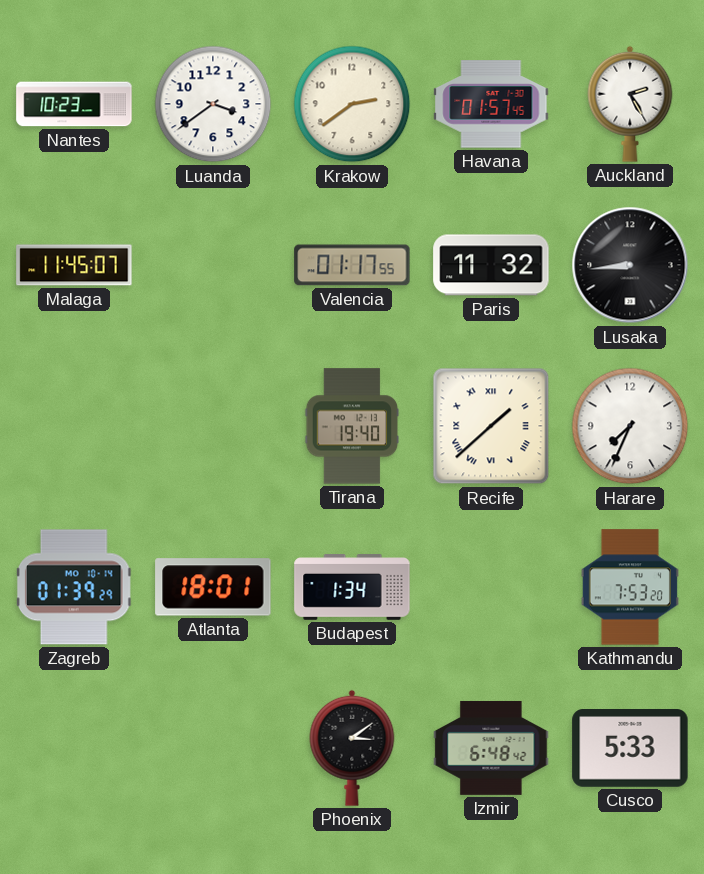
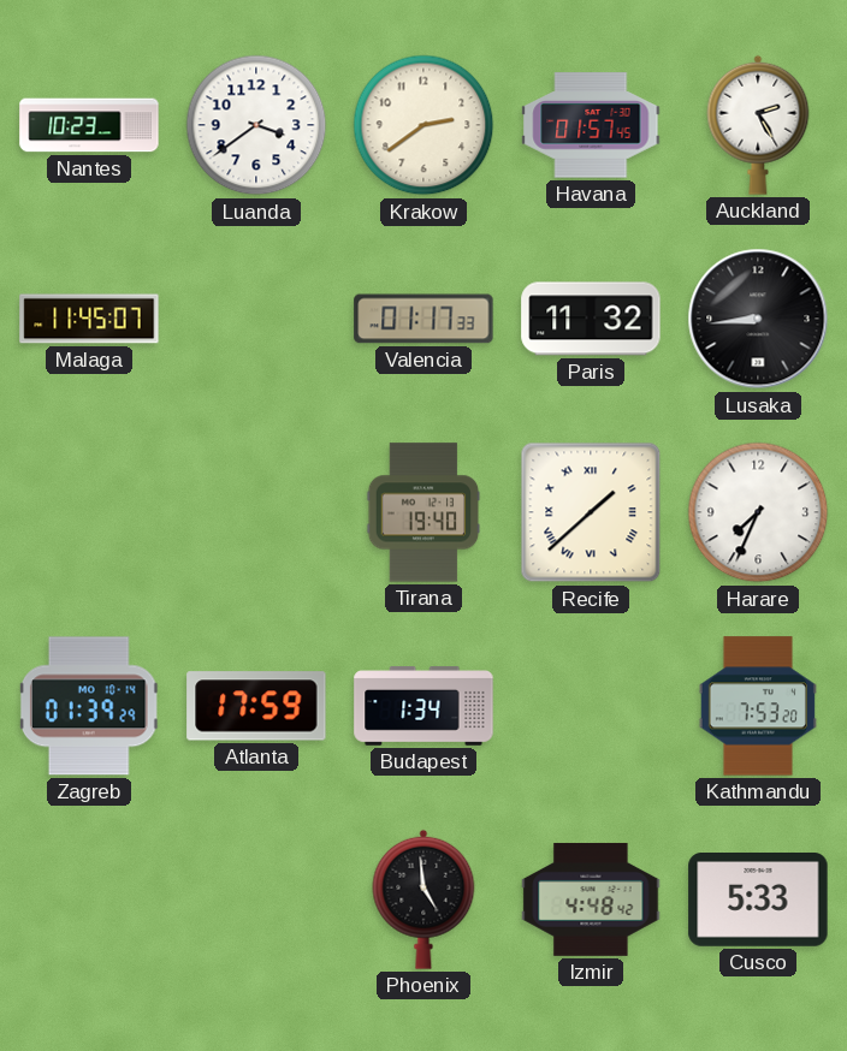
Valencia: 01:17:55 -> 01:17:33 (423, 319)
Atlanta: 18:01 -> 17:59 (256, 706)
Phoenix: 3:09 -> 4:59 (423, 899)
Izmir: 6:48 -> 4:48 (591, 899)
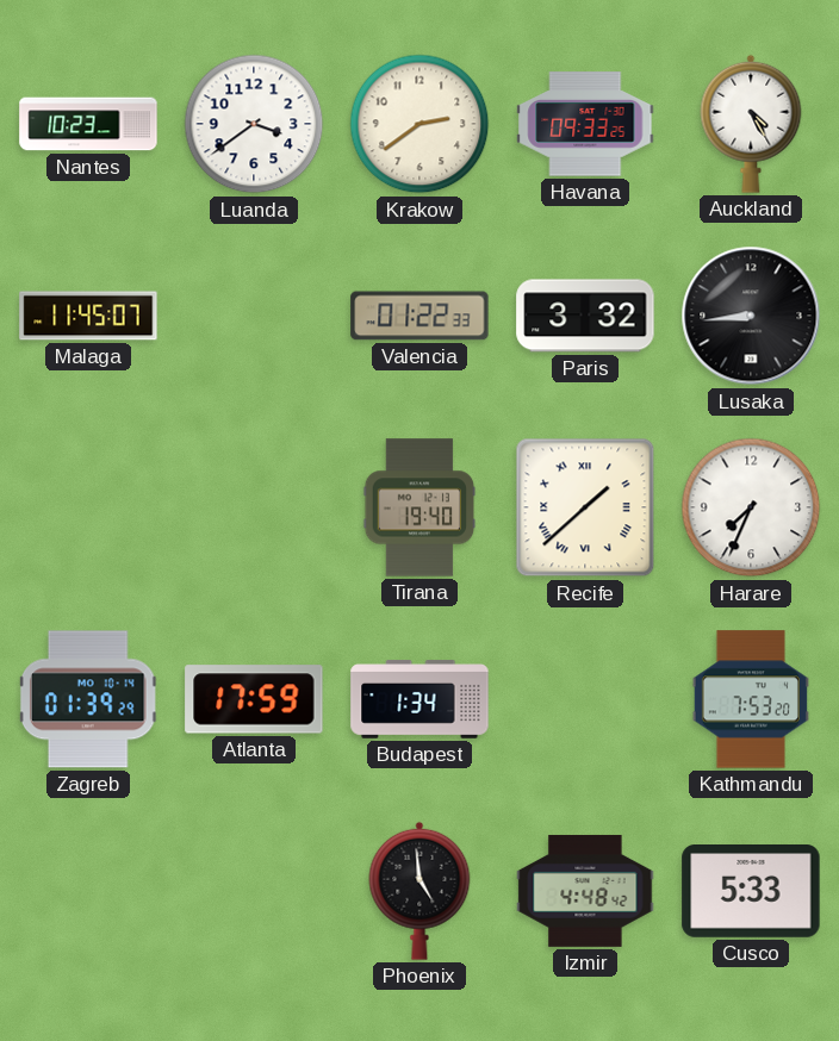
Havana: 01:57 -> 09:33 (585, 124)
Auckland: 2:25 -> 4:25 (751, 124)
Valencia: 01:17 -> 01:22 (419, 316)
Paris: 11:32 -> 3:32 (585, 316)
